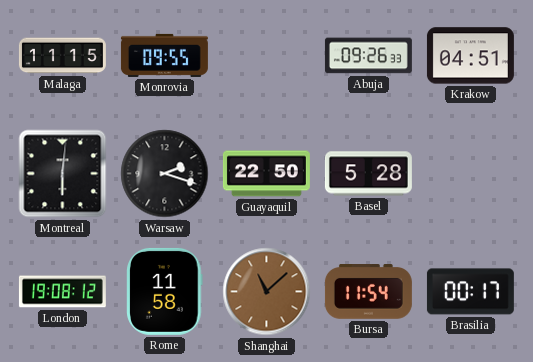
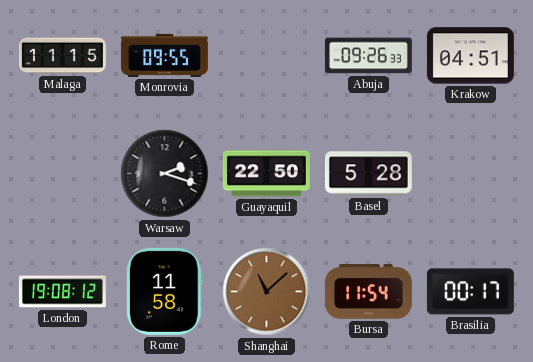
Montreal: 6:01 -> none (63, 174)
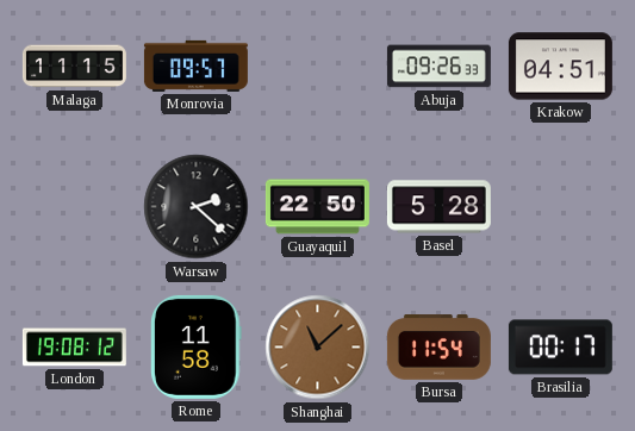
Monrovia: 09:55 -> 09:57 (195, 65)
Warsaw: 2:18 -> 2:22 (197, 207)
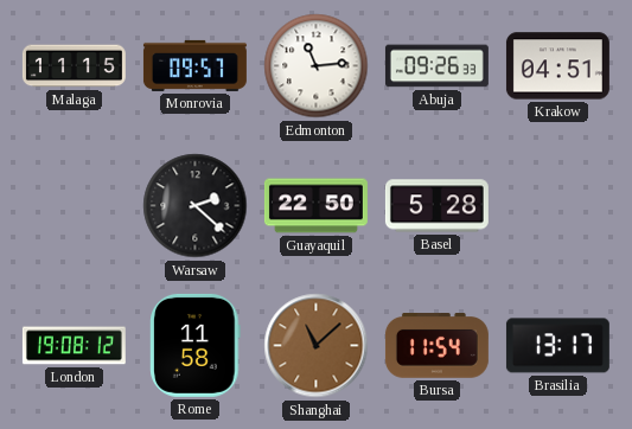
Edmonton: none -> 11:14 (317, 66)
Brasilia: 00:17 -> 13:17 (557, 346)
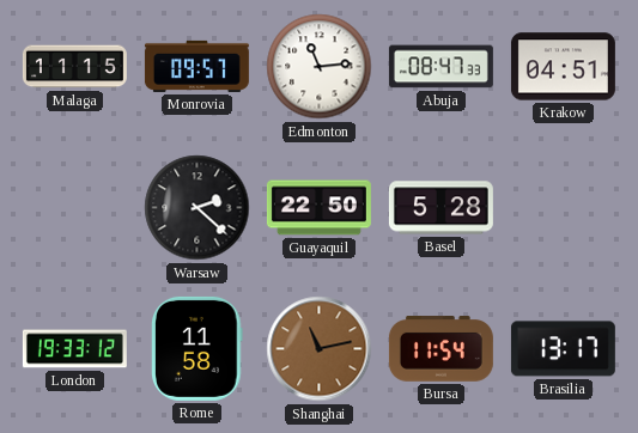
Abuja: 09:26 -> 08:47 (440, 67)
London: 19:08 -> 19:33 (74, 349)
Shanghai: 11:08 -> 11:13 (320, 349)
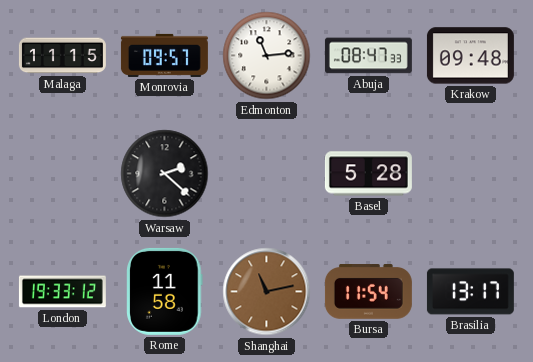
Krakow: 04:51 -> 09:48 (470, 56)
Guayaquil: 22:50 -> none (318, 208)
